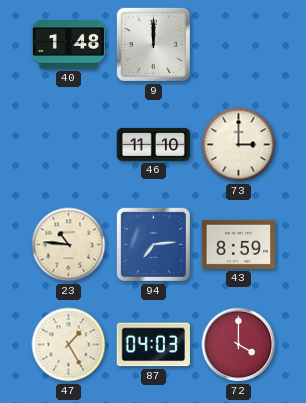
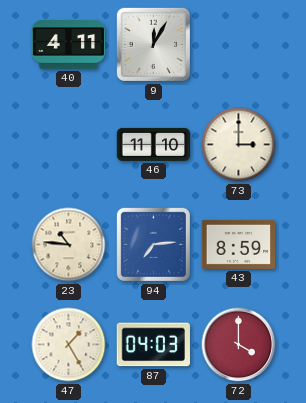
40: 1:48 -> 4:11 (69, 45)
9: 12:00 -> 12:05 (153, 44)
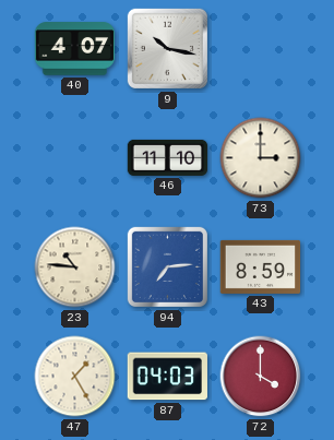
40: 4:11 -> 4:07 (75, 49)
9: 12:05 -> 10:17 (167, 48)
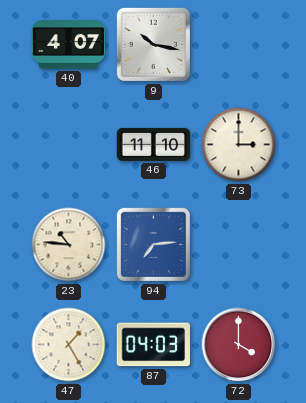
43: 8:59 -> none (261, 266)
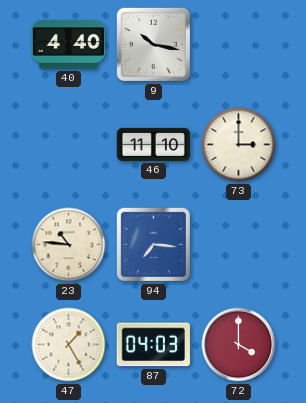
40: 4:07 -> 4:40 (69, 45)
94: 7:14 -> 7:16 (153, 244)
